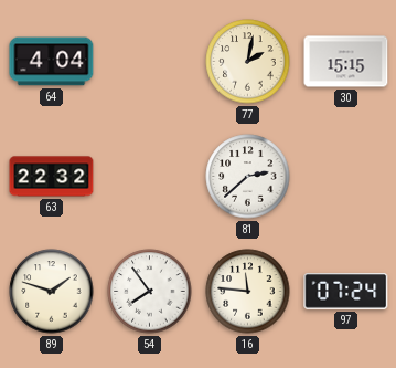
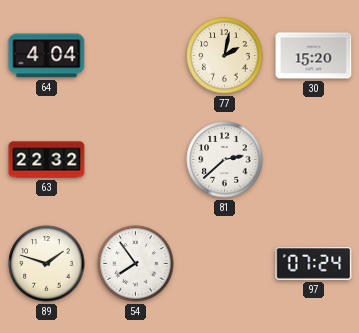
30: 15:15 -> 15:20 (314, 56)
16: 11:46 -> none (248, 292)
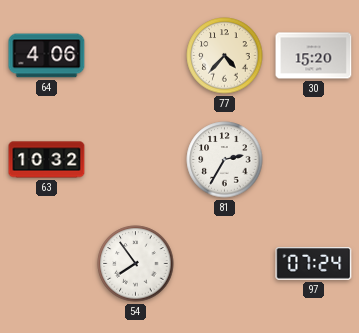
64: 4:04 -> 4:06 (47, 56)
77: 2:02 -> 4:37 (225, 56)
63: 22:32 -> 10:32 (47, 160)
81: 2:38 -> 2:35 (225, 160)
89: 1:48 -> none (47, 264)
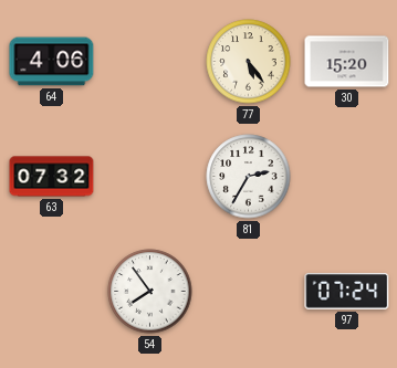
77: 4:37 -> 5:24 (249, 62)
63: 10:32 -> 07:32 (52, 177)
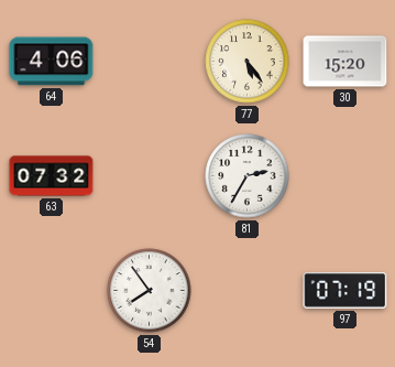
97: 07:24 -> 07:19 (345, 291)
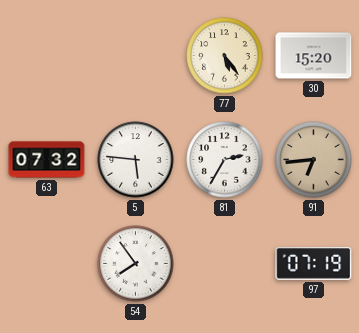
64: 4:06 -> none (52, 62)
5: none -> 5:46 (136, 160)
91: none -> 6:44 (314, 160)
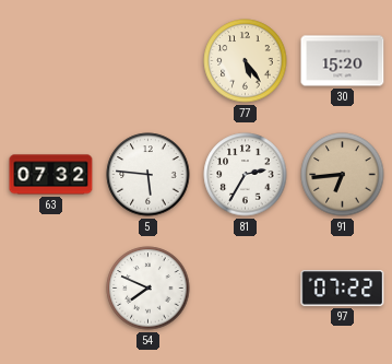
54: 7:54 -> 7:49 (149, 289)
97: 07:19 -> 07:22 (343, 289)
